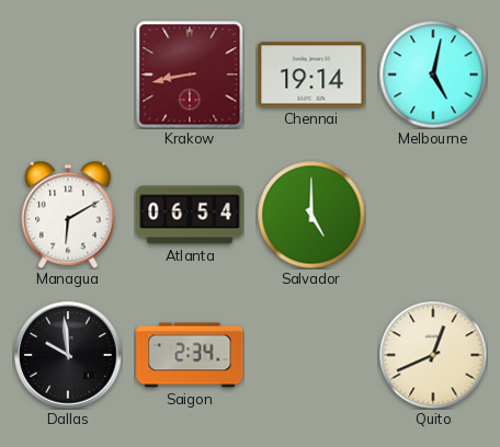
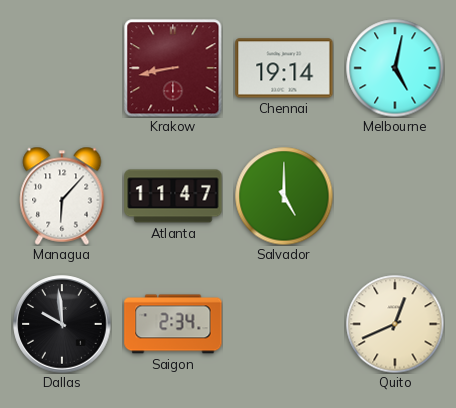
Managua: 6:10 -> 6:07 (62, 196)
Atlanta: 06:54 -> 11:47 (173, 196)
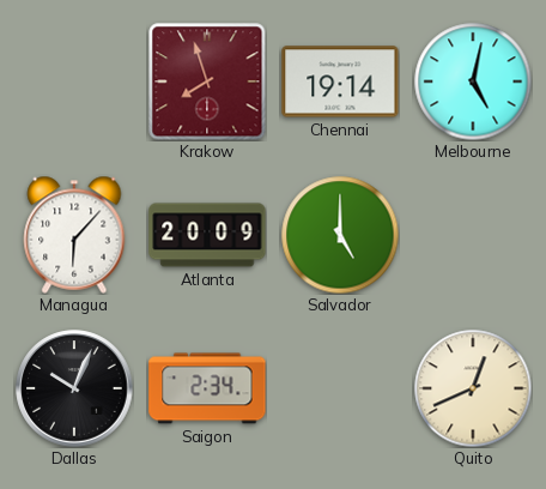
Krakow: 8:43 -> 7:57 (207, 81)
Atlanta: 11:47 -> 20:09 (207, 235)
Dallas: 9:59 -> 10:04 (74, 388)
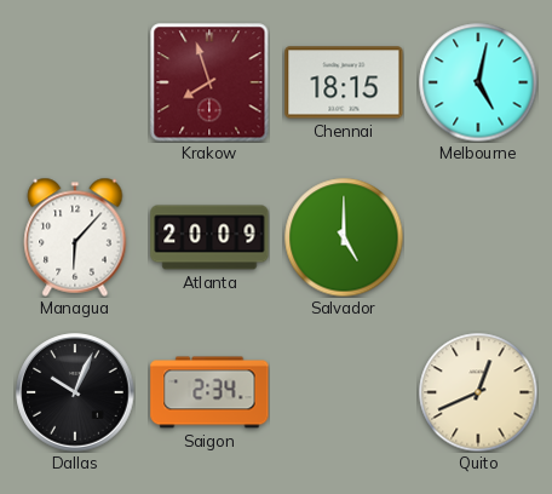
Chennai: 19:14 -> 18:15 (344, 82)
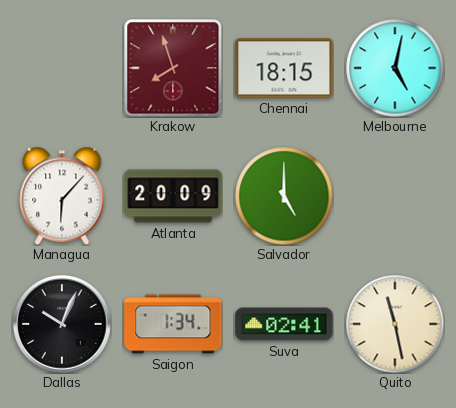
Saigon: 2:34 -> 1:34 (173, 324)
Suva: none -> 02:41 (284, 324)
Quito: 12:41 -> 11:28 (395, 324)
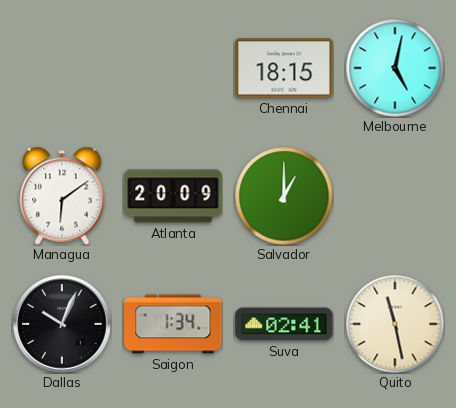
Krakow: 7:57 -> none (173, 68)
Managua: 6:07 -> 6:09 (62, 196)
Salvador: 5:00 -> 1:00 (284, 196)
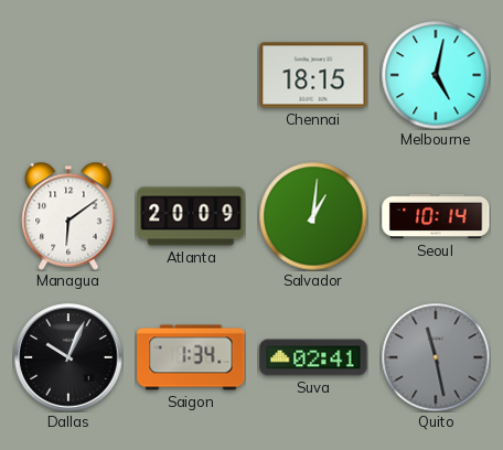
Salvador: 1:00 -> 1:01 (313, 216)
Seoul: none -> 10:14 (436, 216)
Quito dial: cream -> grey (436, 357)
